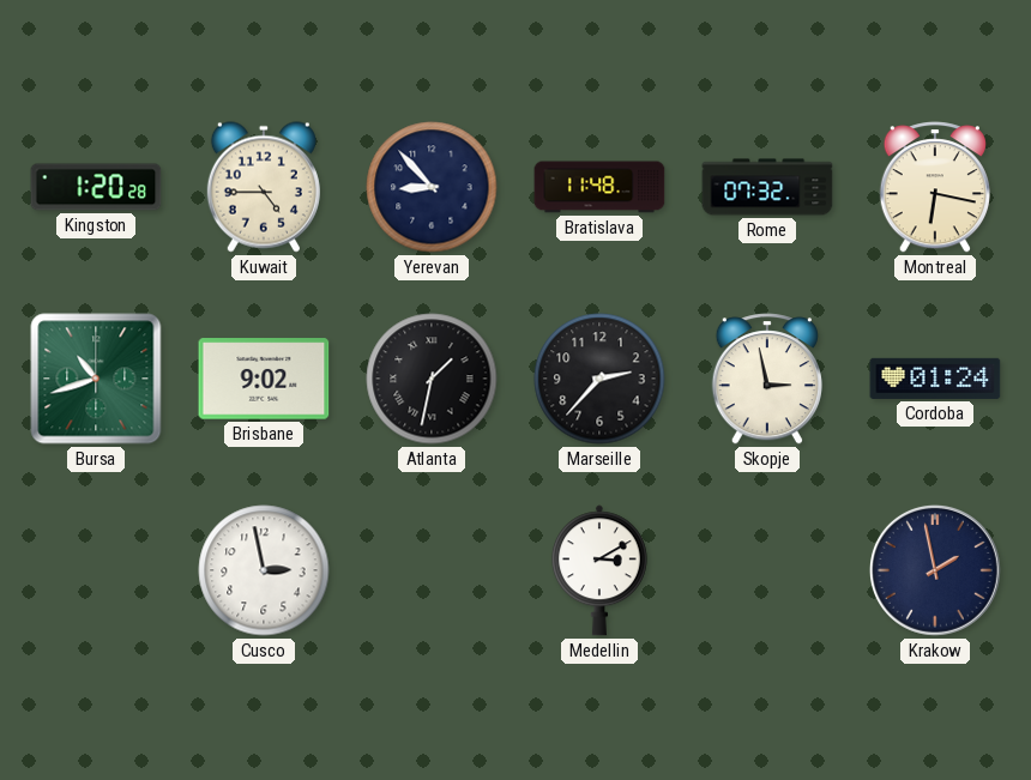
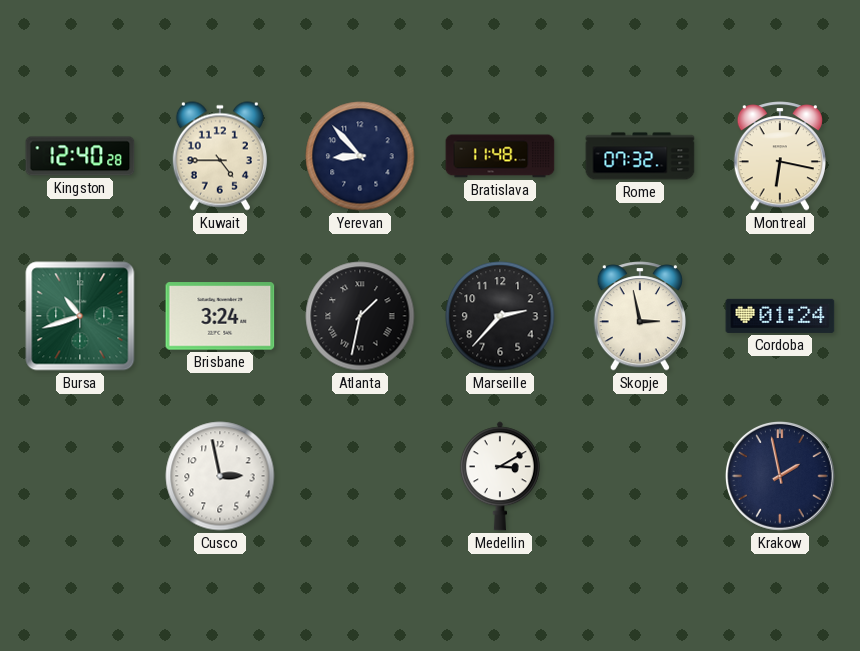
Kingston: 1:20 -> 12:40 (80, 156)
Brisbane: 9:02 -> 3:24 (220, 316)
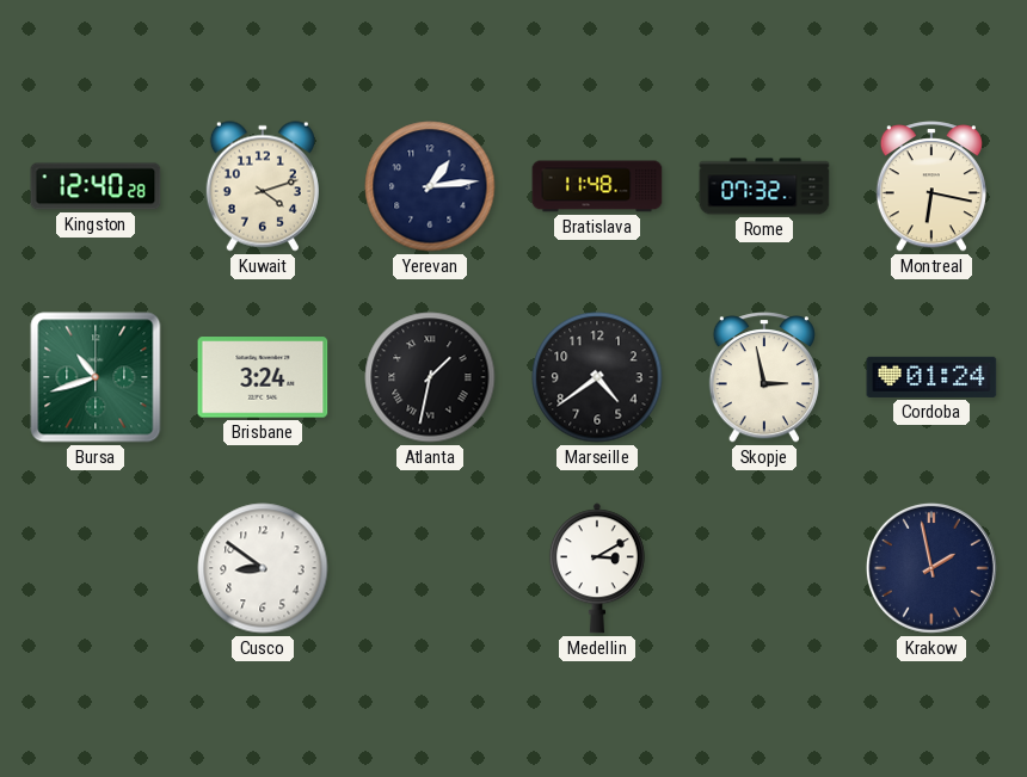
Kuwait: 4:45 -> 4:12 (263, 186)
Yerevan: 8:53 -> 1:14 (430, 186)
Marseille: 2:37 -> 4:39 (597, 377)
Cusco: 2:58 -> 8:51 (263, 568)
